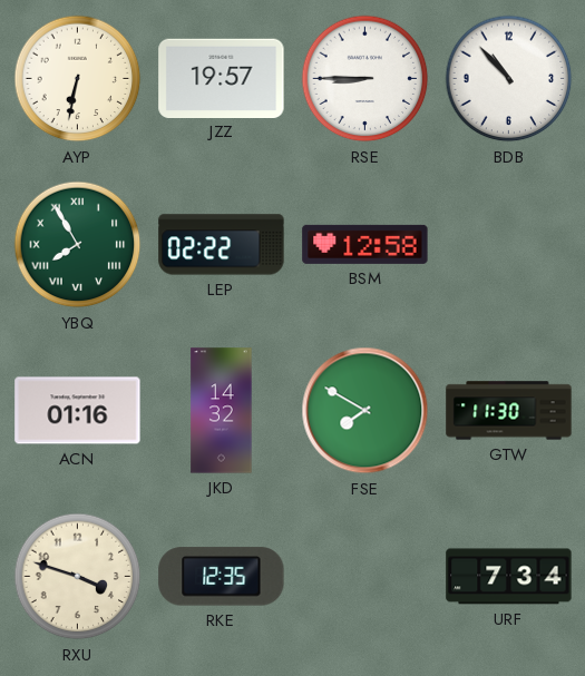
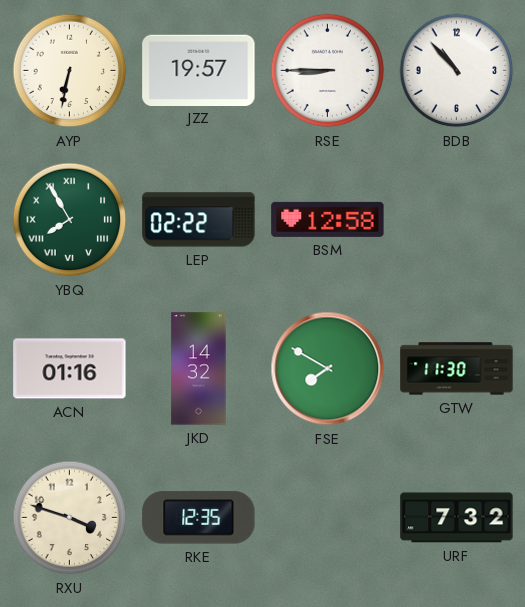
URF: 7:34 -> 7:32 (457, 518)
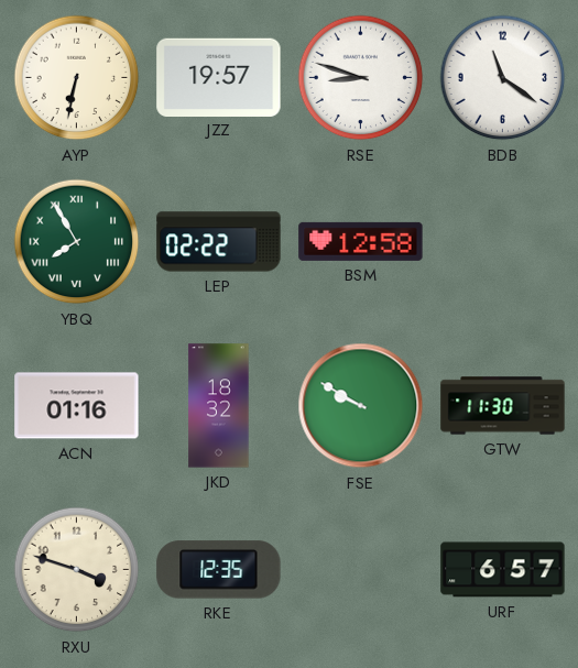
RSE: 8:45 -> 8:48 (361, 78)
BDB: 10:53 -> 11:21 (503, 78)
JKD: 14:32 -> 18:32 (219, 406)
FSE: 7:50 -> 9:50 (361, 406)
URF: 7:32 -> 6:57 (503, 570)
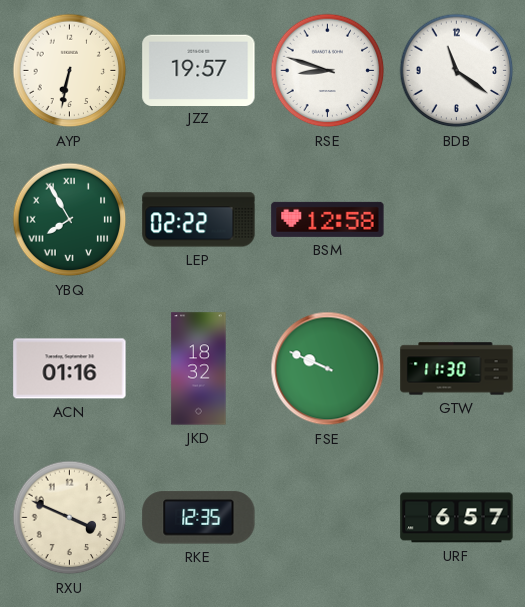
FSE: 9:50 -> 9:49 (328, 369)
RXU: 3:48 -> 3:49 (70, 518)
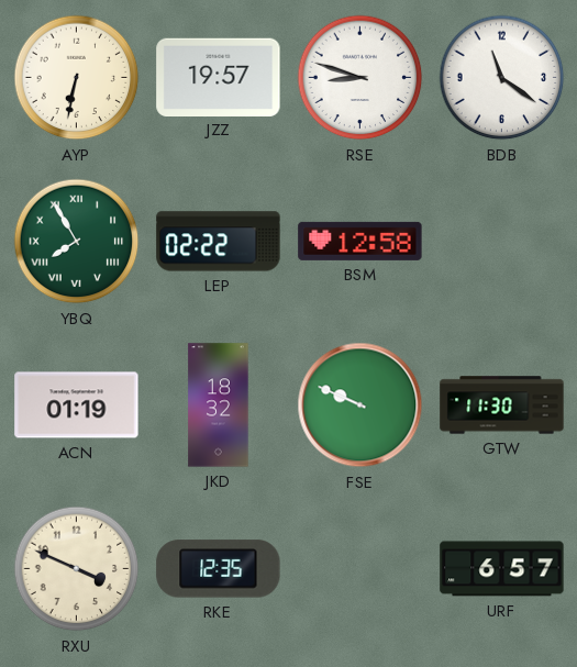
ACN: 01:16 -> 01:19 (77, 405)
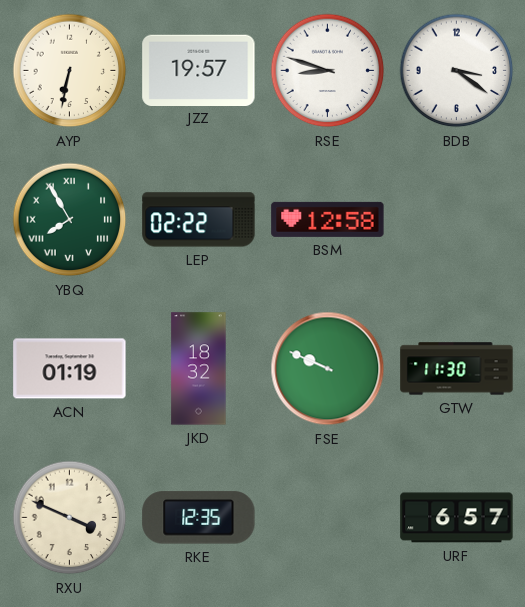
BDB: 11:21 -> 3:21 (457, 71)
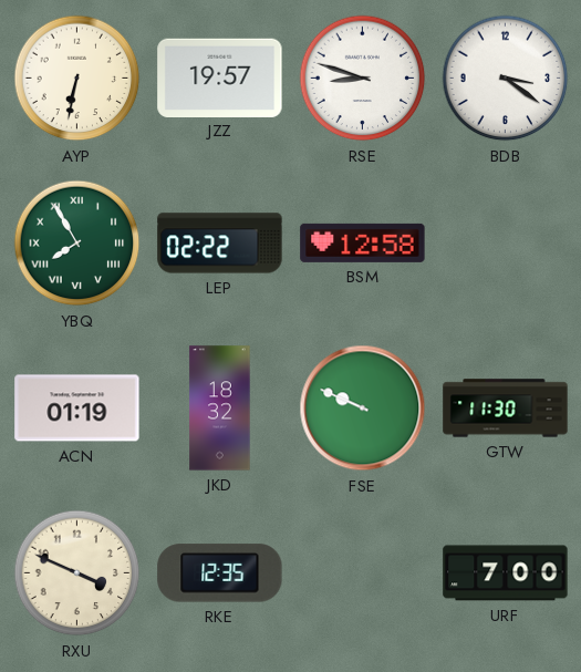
URF: 6:57 -> 7:00 (506, 573)
